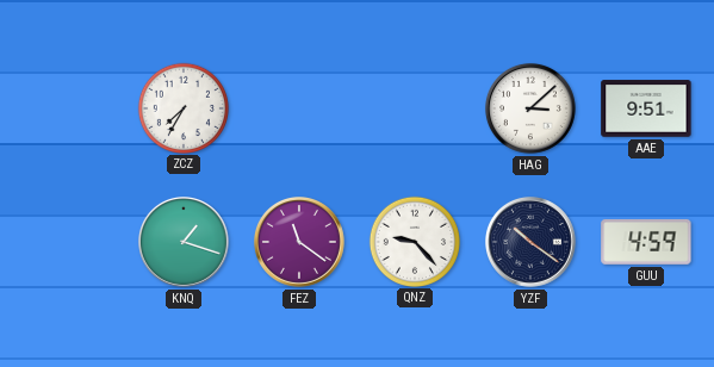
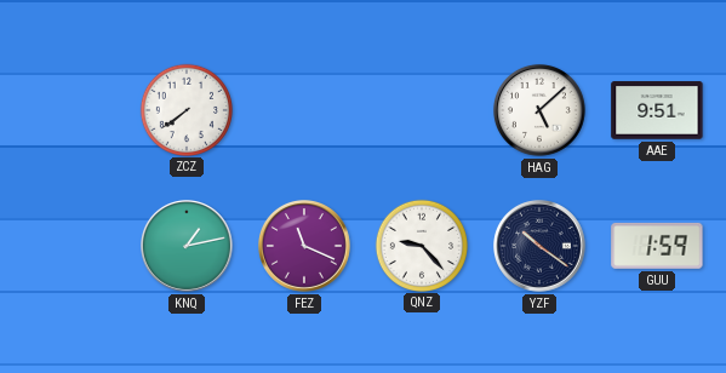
ZCZ: 7:35 -> 7:39 (185, 109)
HAG: 3:08 -> 5:08 (541, 111)
KNQ: 1:18 -> 1:13 (188, 247)
FEZ: 11:21 -> 11:19 (305, 247)
GUU: 4:59 -> 1:59 (657, 246)
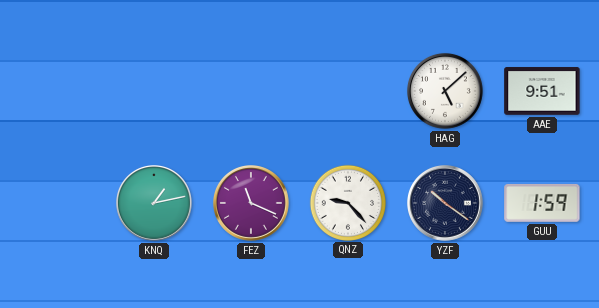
ZCZ: 7:39 -> none (185, 109)
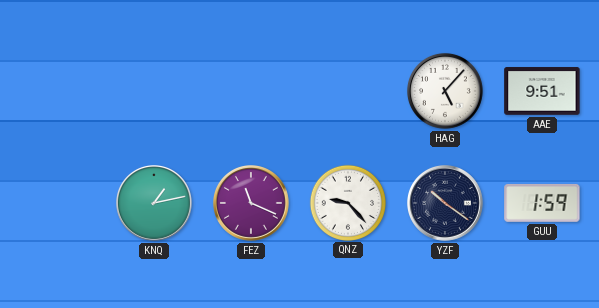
HAG: 5:08 -> 5:07 (446, 92)
